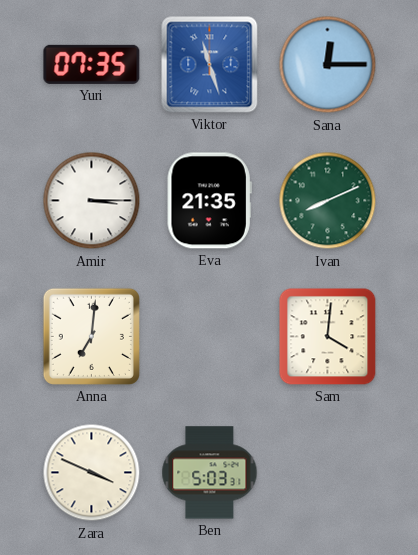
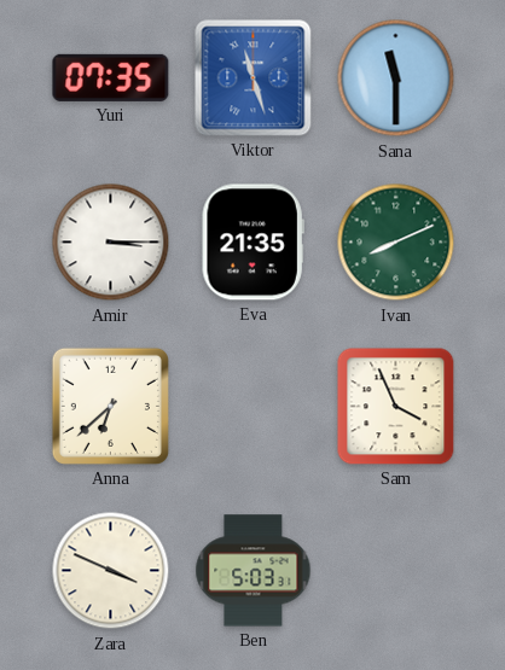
Sana: 12:15 -> 11:30 (396, 78)
Anna: 7:01 -> 6:38 (110, 406)
Sam: 4:01 -> 3:56 (396, 407)
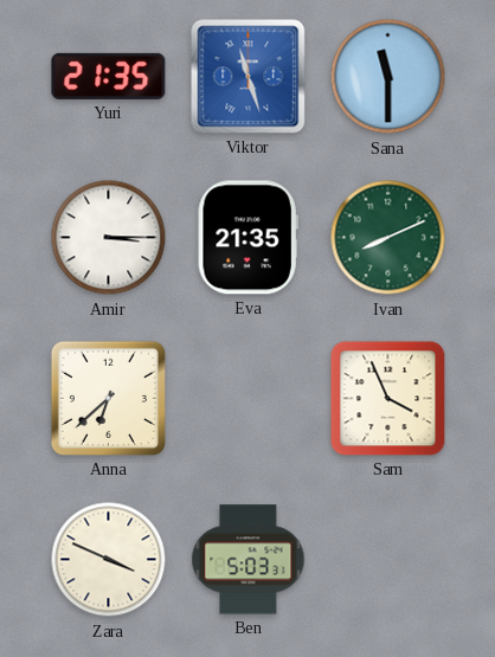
Yuri: 07:35 -> 21:35 (109, 76)
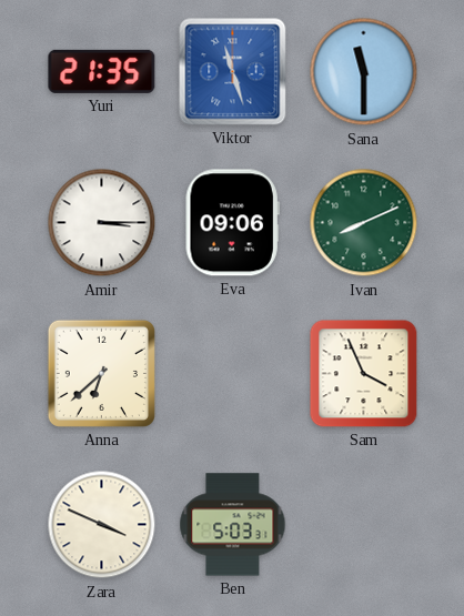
Eva: 21:35 -> 09:06 (232, 223)
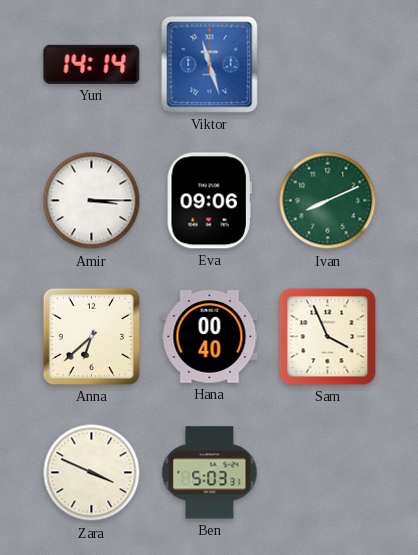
Yuri: 21:35 -> 14:14 (92, 64)
Sana: 11:30 -> none (364, 72)
Hana: none -> 00:40 (210, 337)
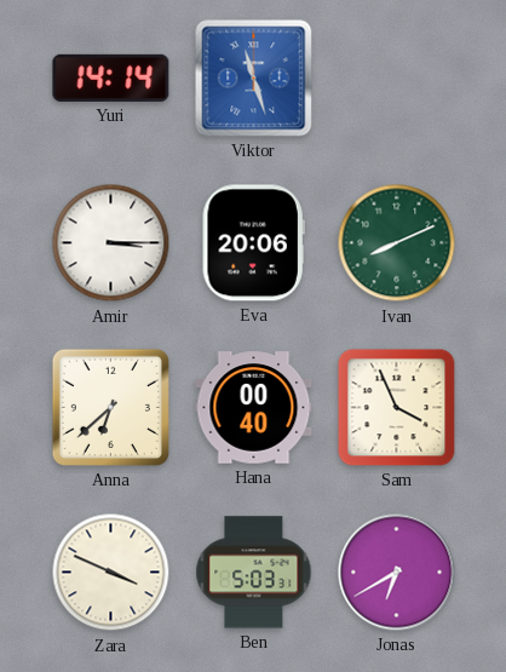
Eva: 09:06 -> 20:06 (253, 243)
Jonas: none -> 6:40 (397, 573)
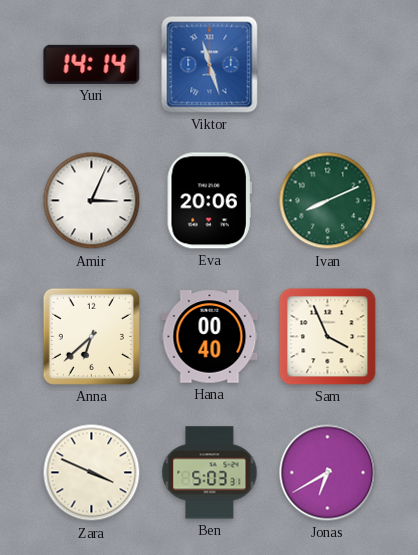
Amir: 3:15 -> 3:04 (92, 201)
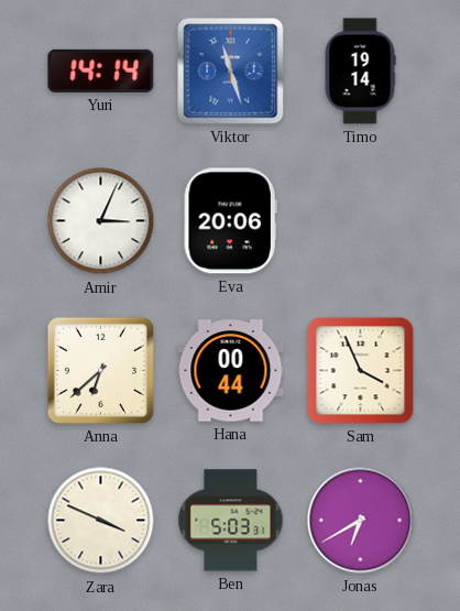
Timo: none -> 19:14 (360, 72)
Ivan: 8:11 -> none (328, 201)
Hana: 00:40 -> 00:44 (231, 371)
